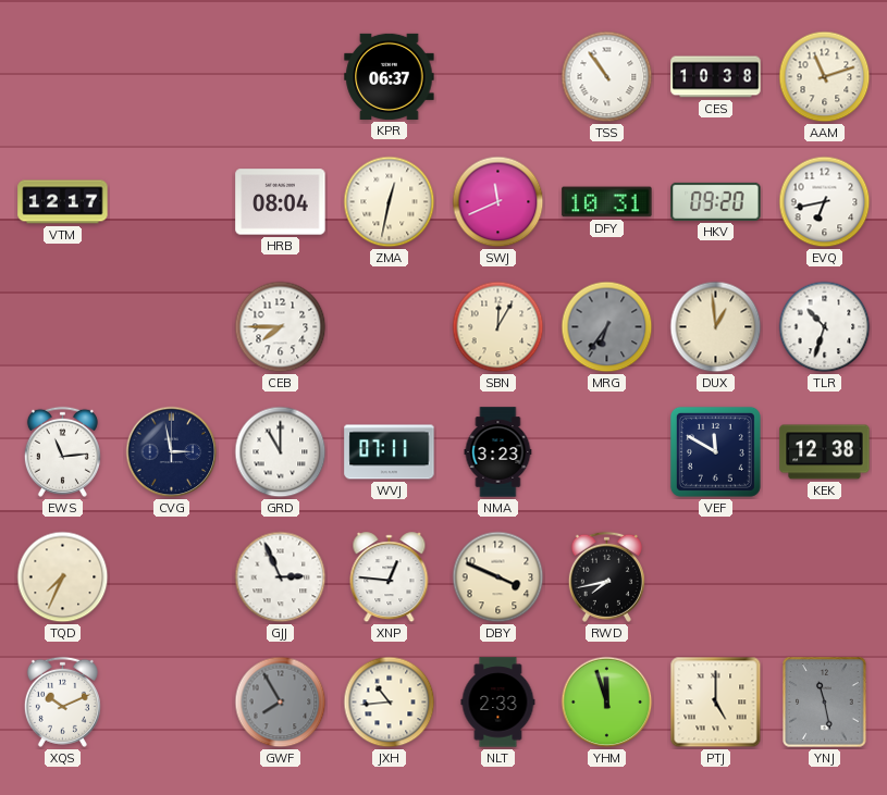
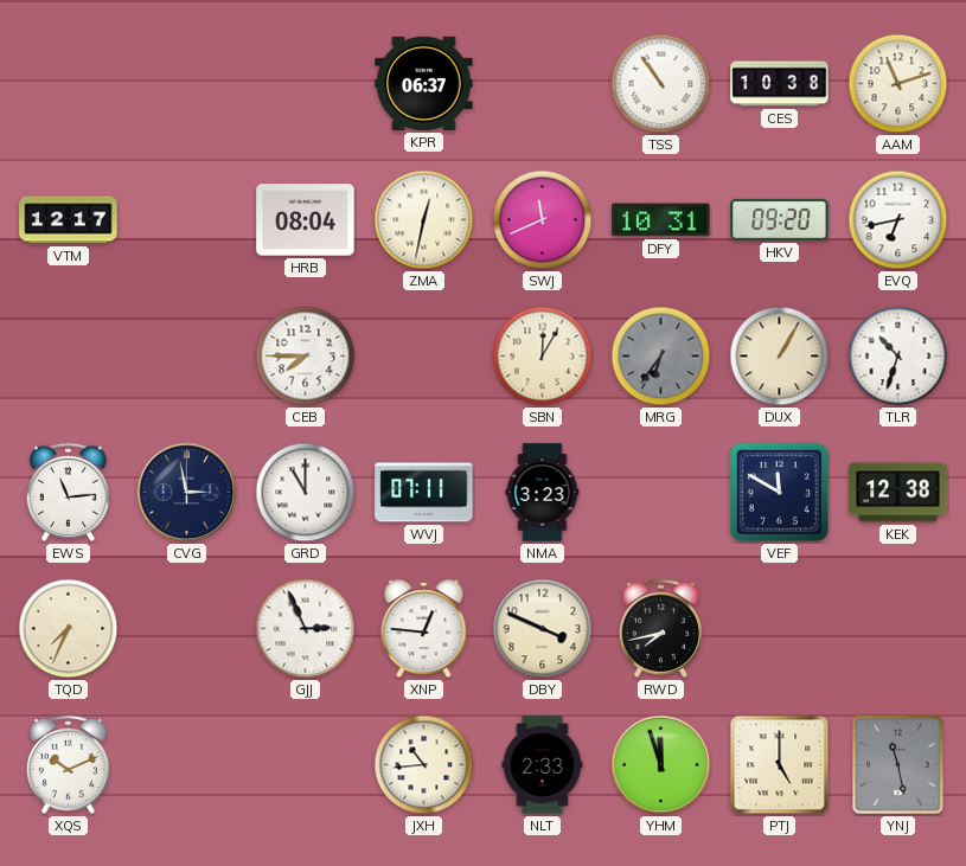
DUX: 12:59 -> 1:05 (780, 357)
GWF: 7:55 -> none (281, 703)
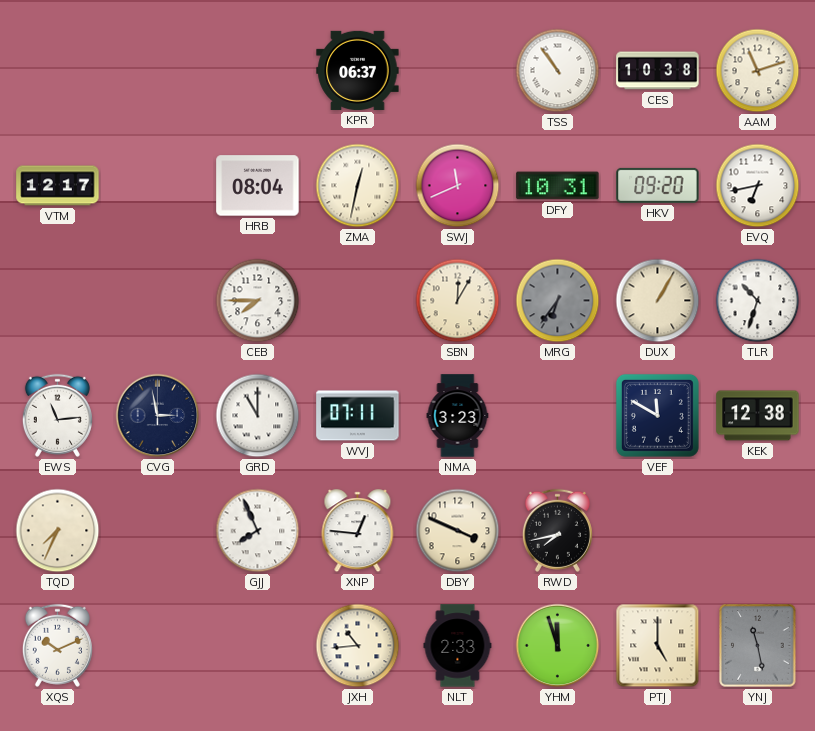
GJJ: 2:56 -> 7:56 (258, 531)
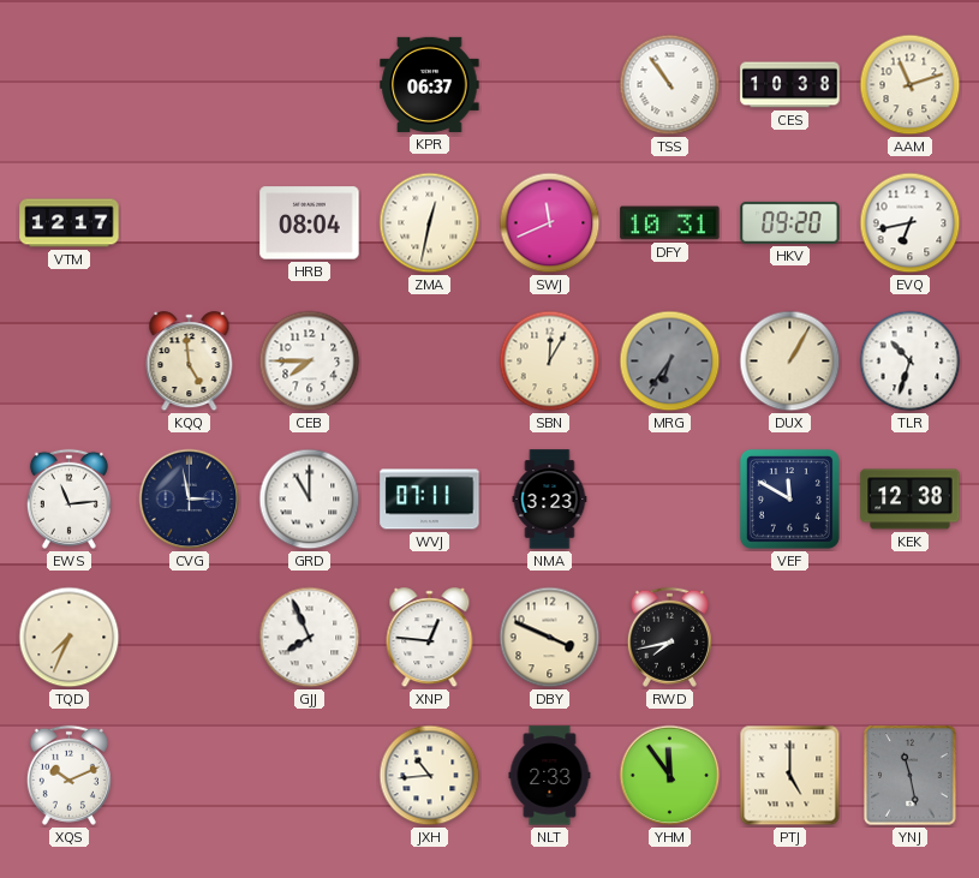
KQQ: none -> 4:59 (190, 362)
YHM: 11:57 -> 11:54 (670, 776)
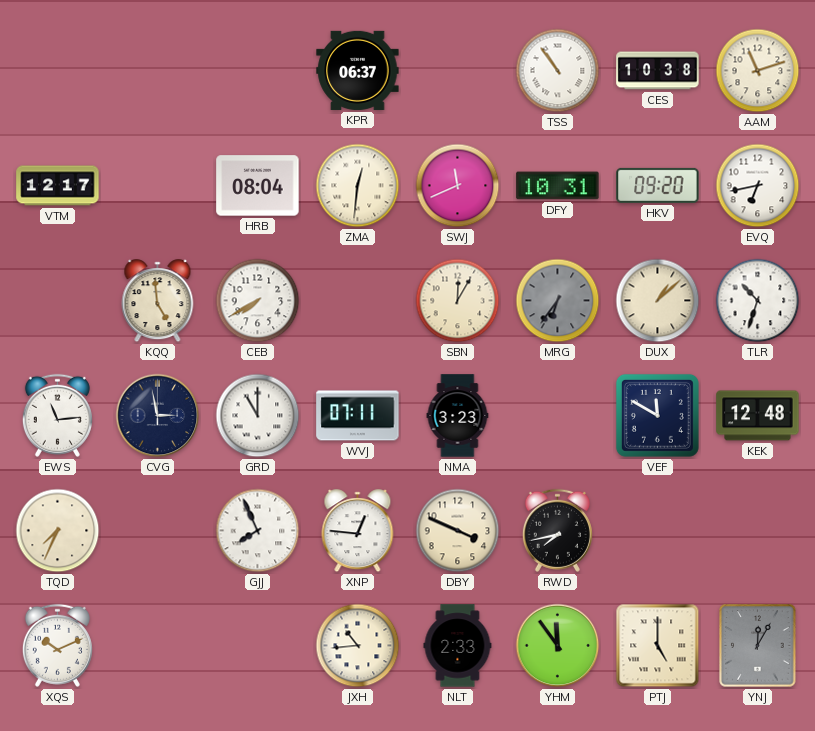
ZMA: 12:32 -> 12:31 (358, 186)
CEB: 7:45 -> 7:40 (258, 301)
DUX: 1:05 -> 1:08 (658, 301)
KEK: 12:38 -> 12:48 (758, 416)
YNJ: 11:28 -> 12:05 (758, 646)
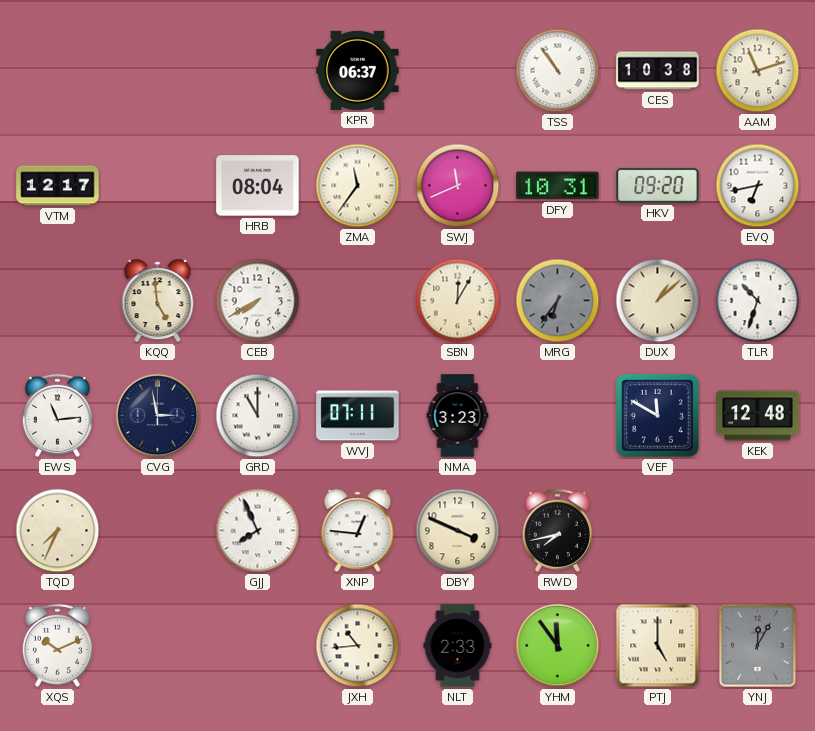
ZMA: 12:31 -> 11:36 (358, 186)
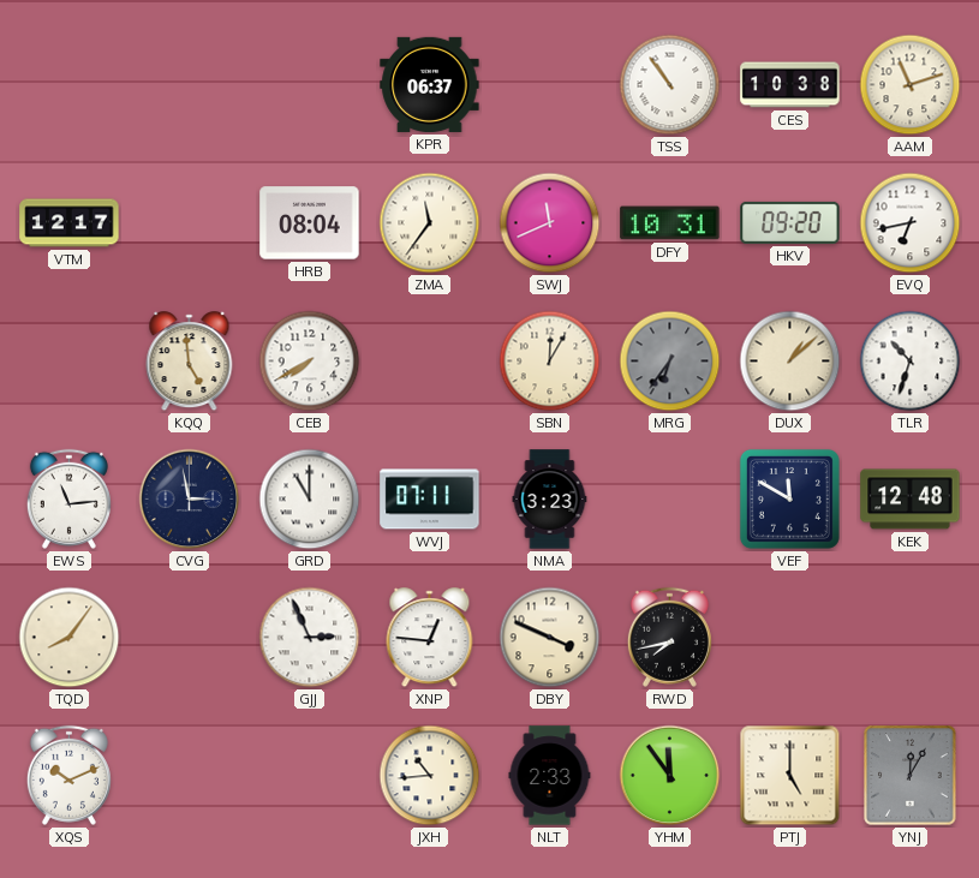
TQD: 7:34 -> 8:06 (70, 638)
GJJ: 7:56 -> 2:56 (310, 638)
